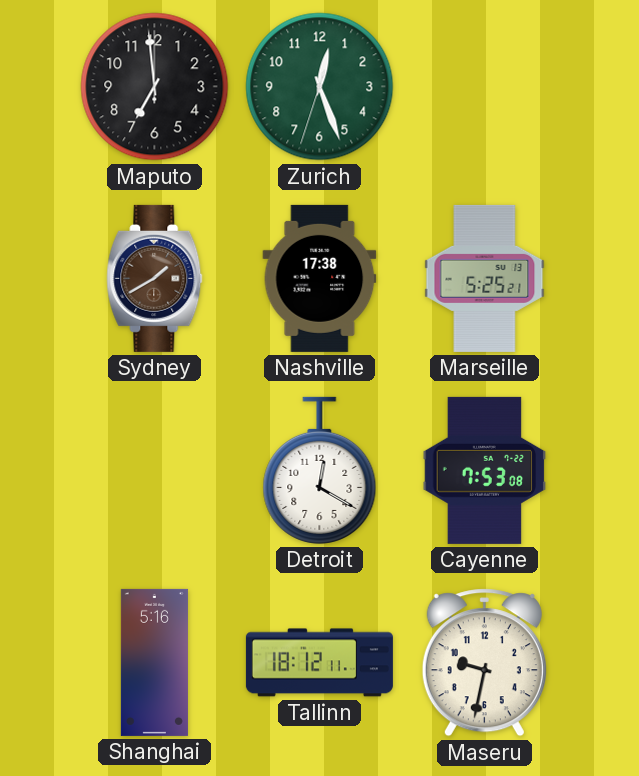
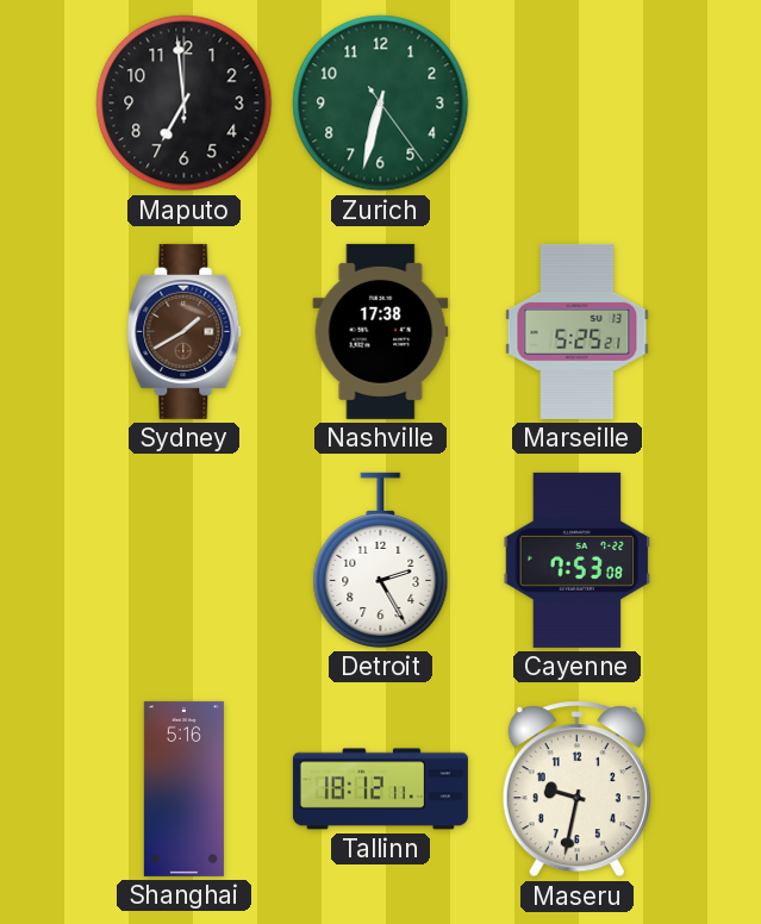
Zurich: 12:26 -> 6:32 (381, 104)
Detroit: 12:20 -> 2:25 (381, 560)
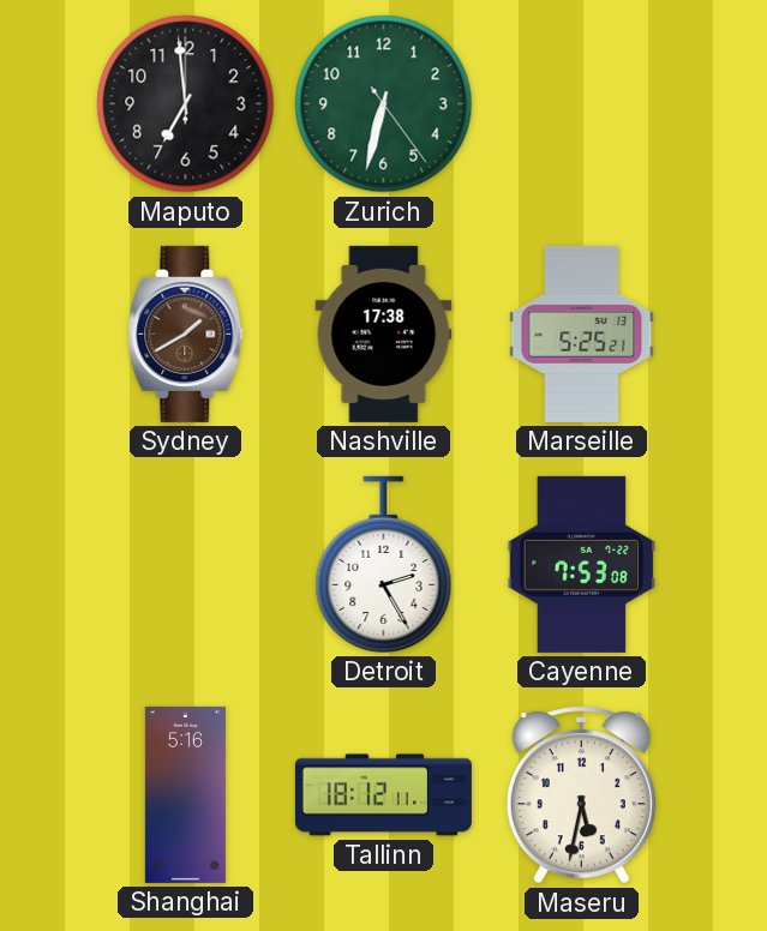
Maseru: 9:32 -> 5:32 (581, 795)
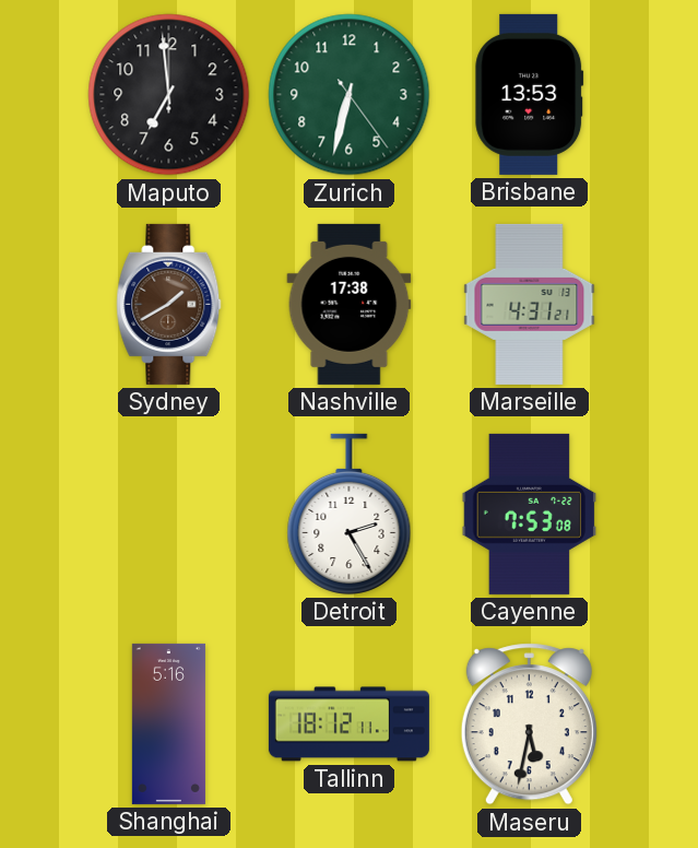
Brisbane: none -> 13:53 (530, 94)
Marseille: 5:25 -> 4:31 (530, 304)
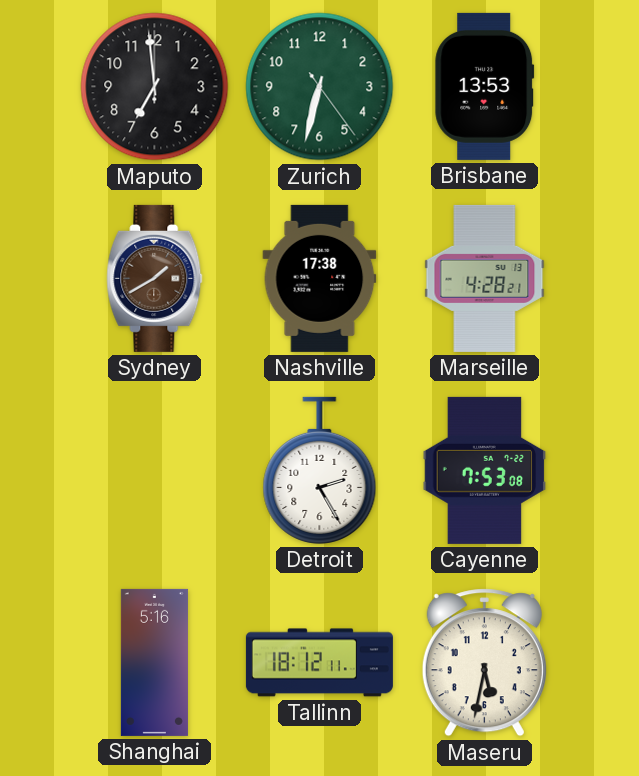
Marseille: 4:31 -> 4:28 (485, 278)
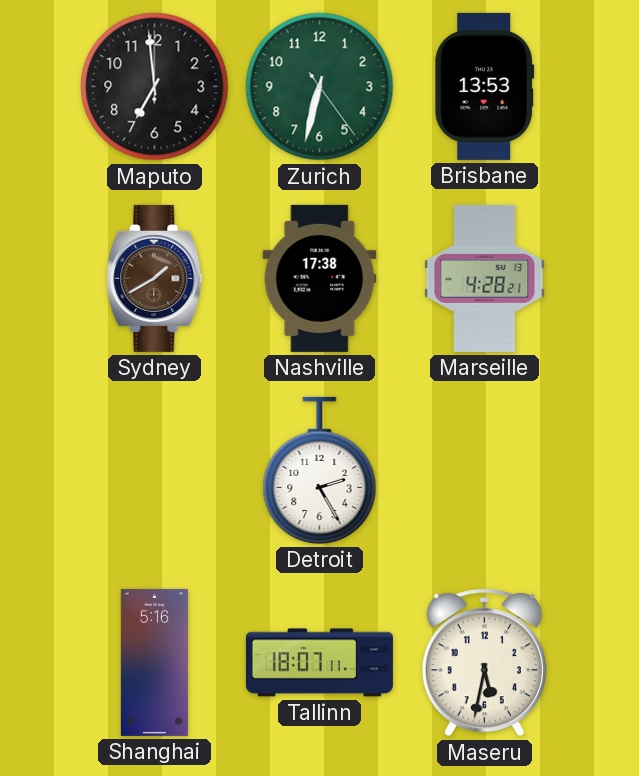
Cayenne: 7:53 -> none (485, 470)
Tallinn: 18:12 -> 18:07 (319, 663)
